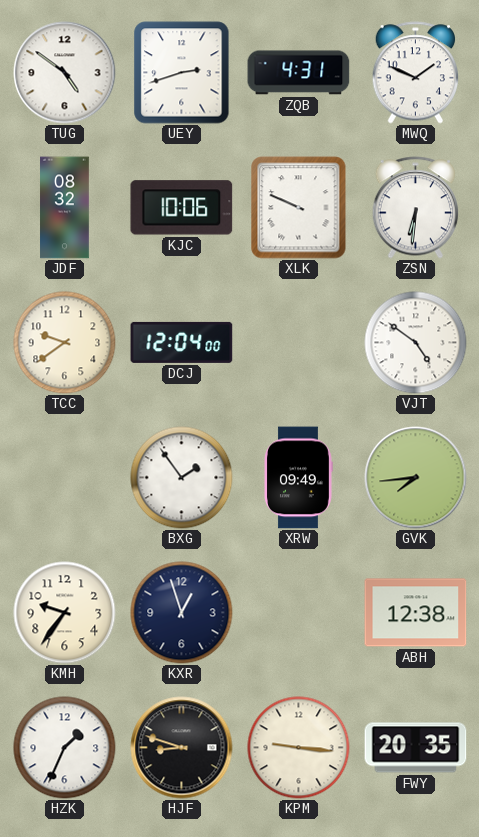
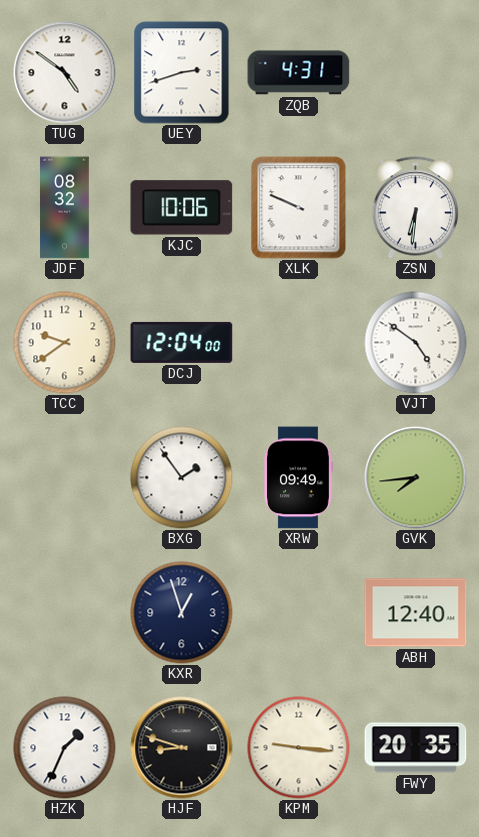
MWQ: 1:49 -> none (416, 73)
KMH: 9:36 -> none (65, 613)
ABH: 12:38 -> 12:40 (416, 613)
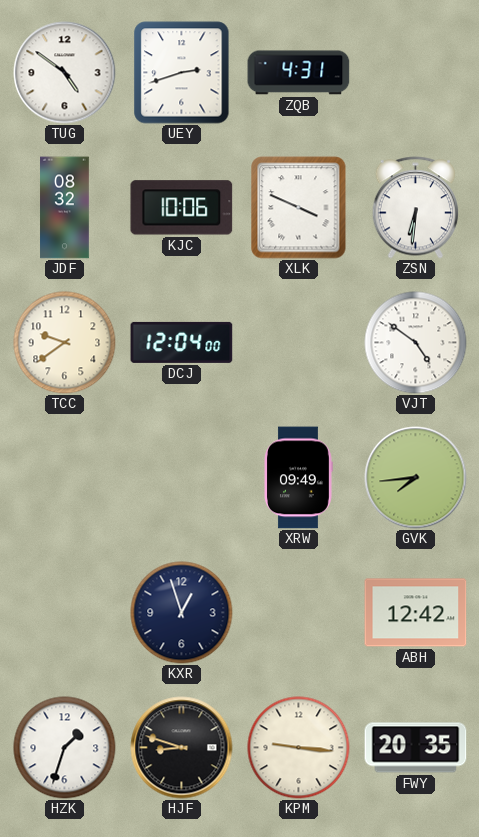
XLK: 9:49 -> 3:49 (299, 208)
BXG: 1:54 -> none (182, 478)
ABH: 12:40 -> 12:42 (416, 613)
HZK: 1:34 -> 1:33 (65, 748)
